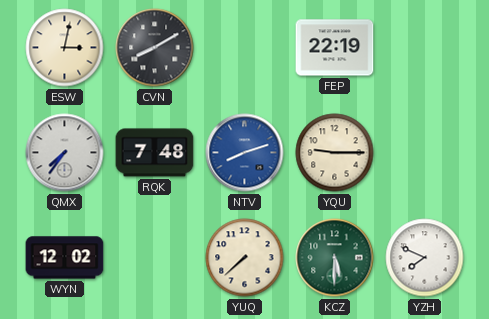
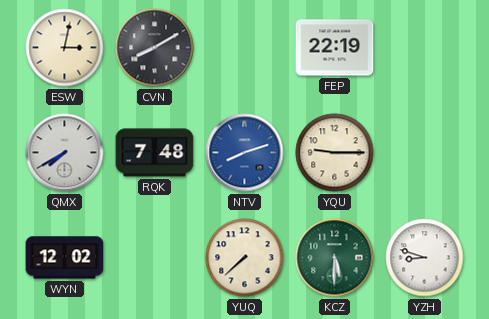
QMX: 7:36 -> 7:40 (65, 153)
YZH: 7:49 -> 8:48 (425, 258)
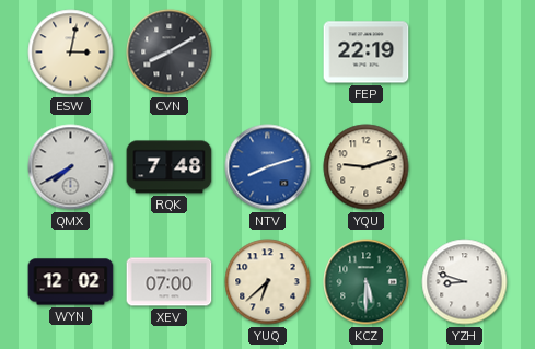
YQU: 9:15 -> 9:12 (367, 167)
XEV: none -> 07:00 (170, 282)
YUQ: 7:38 -> 6:38 (268, 282)
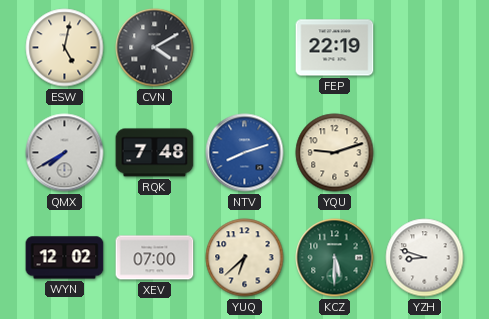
ESW: 3:02 -> 5:02 (65, 48)
CVN: 8:10 -> 4:10 (155, 48)
